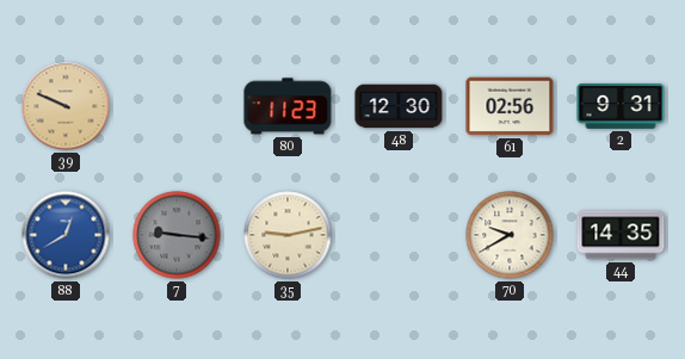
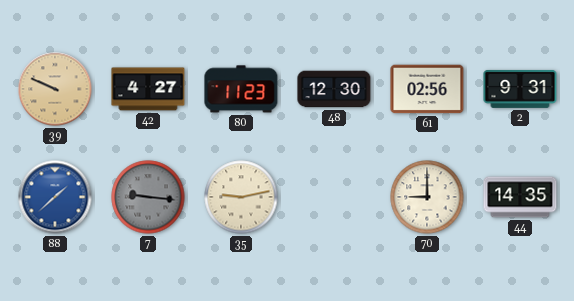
42: none -> 4:27 (148, 89)
88: 12:40 -> 1:38 (55, 197)
70: 9:40 -> 9:00 (427, 197)
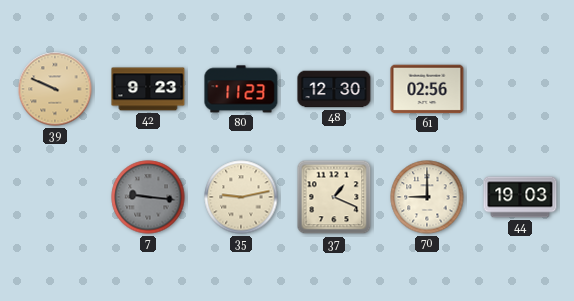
42: 4:27 -> 9:23 (148, 89)
2: 9:31 -> none (520, 89)
88: 1:38 -> none (55, 197)
37: none -> 1:19 (334, 197)
44: 14:35 -> 19:03 (520, 197)
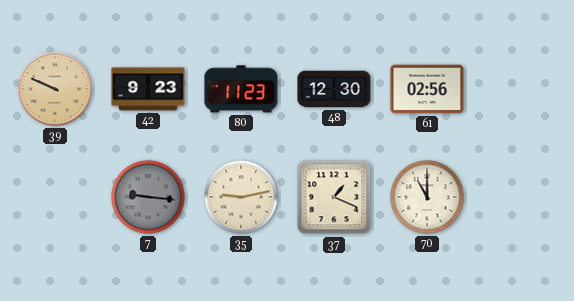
70: 9:00 -> 11:00 (427, 197)
44: 19:03 -> none (520, 197)
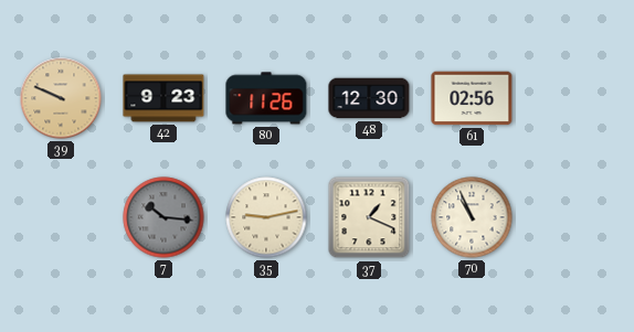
80: 11:23 -> 11:26 (266, 98)
7: 9:16 -> 10:16 (163, 217)
70: 11:00 -> 10:56 (472, 217)
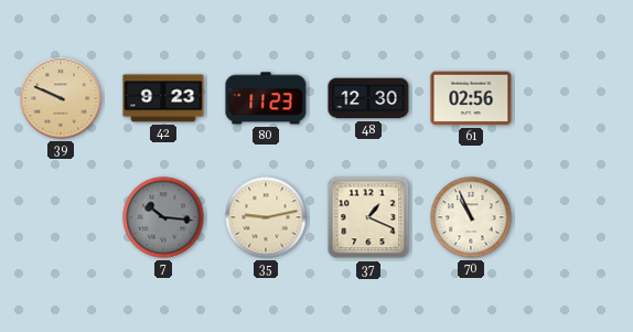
80: 11:26 -> 11:23 (266, 98)
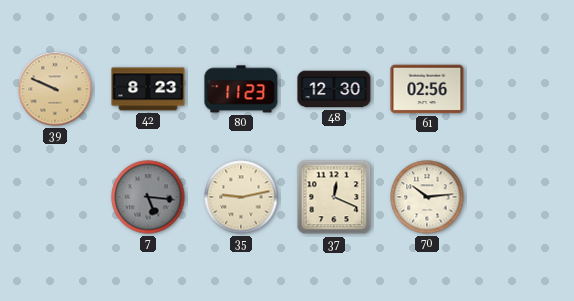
42: 9:23 -> 8:23 (148, 89)
7: 10:16 -> 5:16 (148, 197)
37: 1:19 -> 12:19 (334, 197)
70: 10:56 -> 10:14 (427, 197)
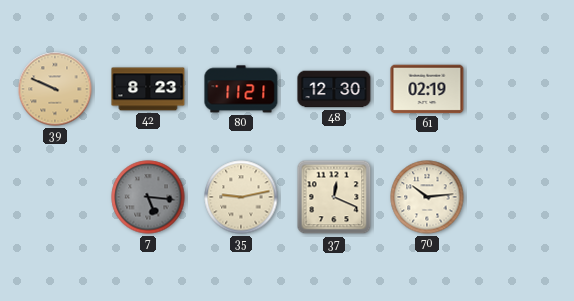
80: 11:23 -> 11:21 (241, 89)
61: 02:56 -> 02:19 (427, 89)
